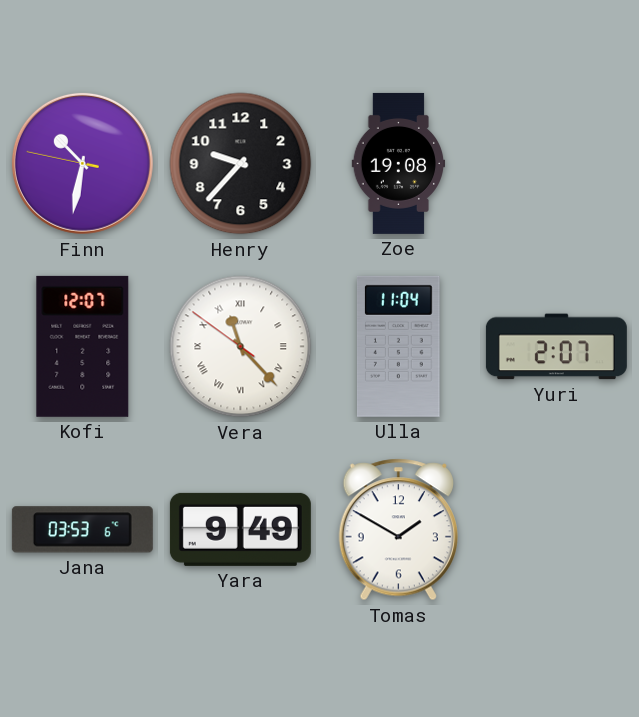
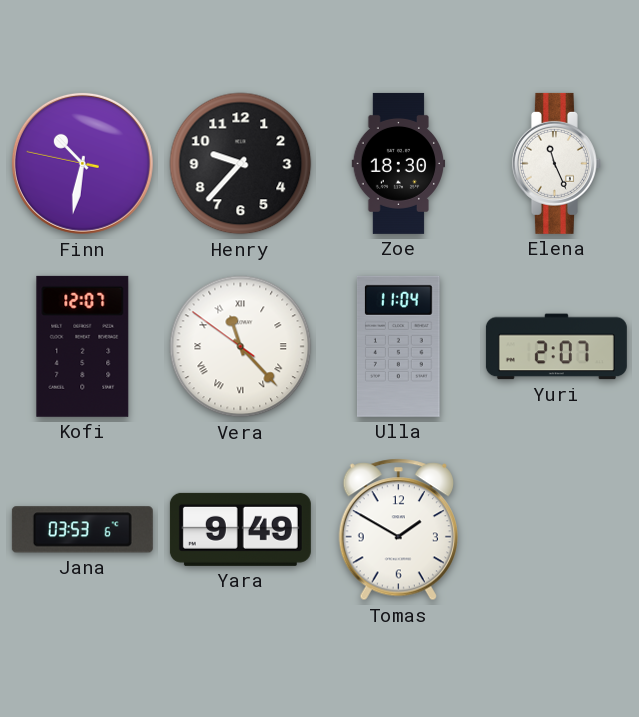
Zoe: 19:08 -> 18:30 (399, 163)
Elena: none -> 11:26 (556, 163)
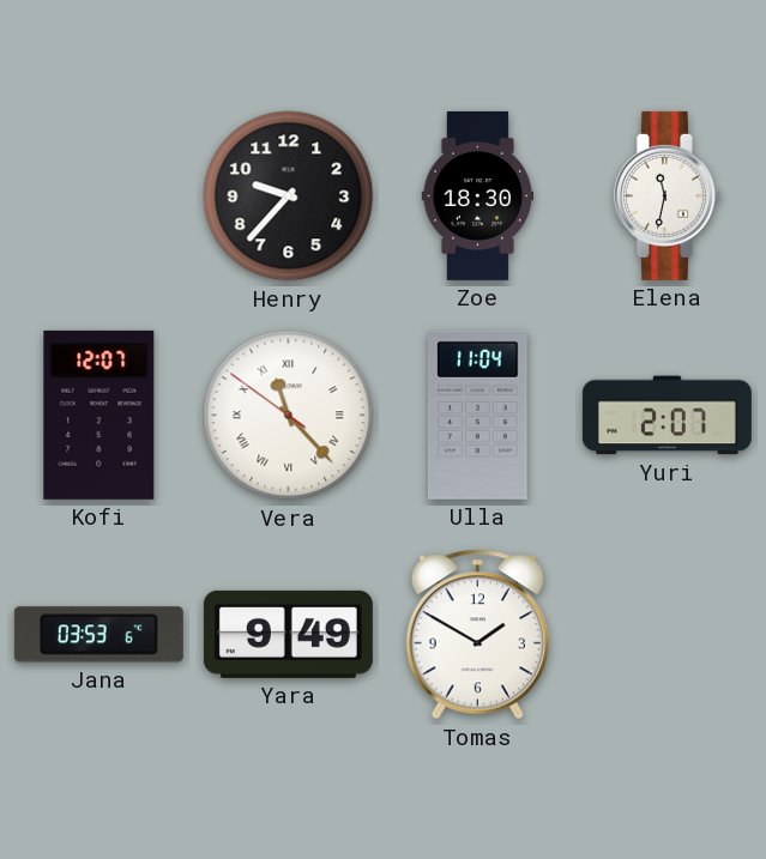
Finn: 10:31 -> none (82, 163)
Elena: 11:26 -> 11:32 (667, 195)
